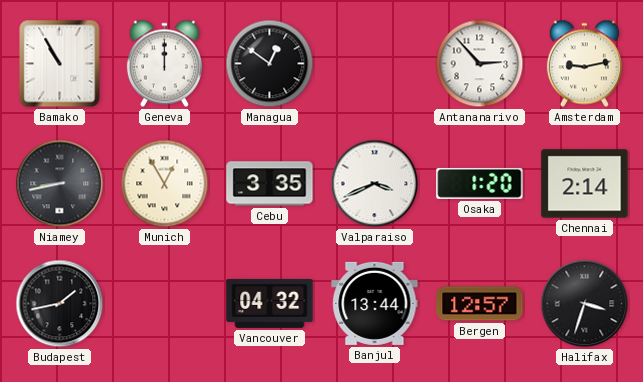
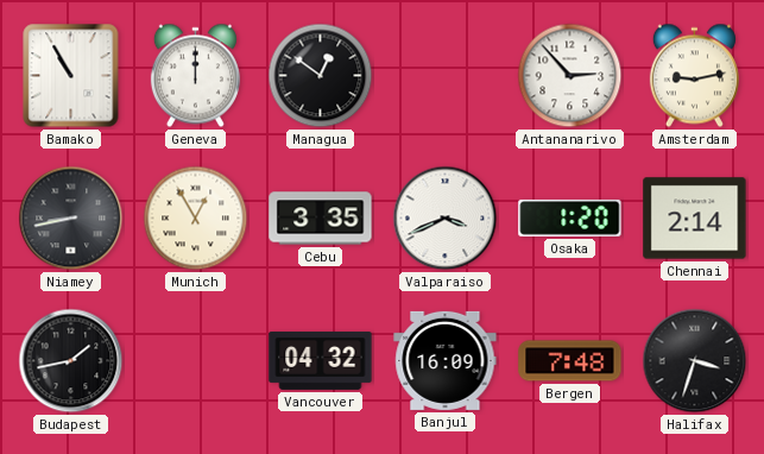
Banjul: 13:44 -> 16:09 (446, 360)
Bergen: 12:57 -> 7:48 (570, 361)
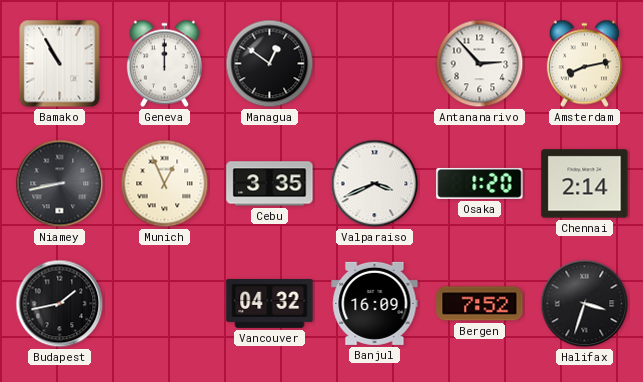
Amsterdam: 9:13 -> 8:13 (584, 64)
Munich: 12:55 -> 12:56 (165, 184)
Bergen: 7:48 -> 7:52 (480, 304)
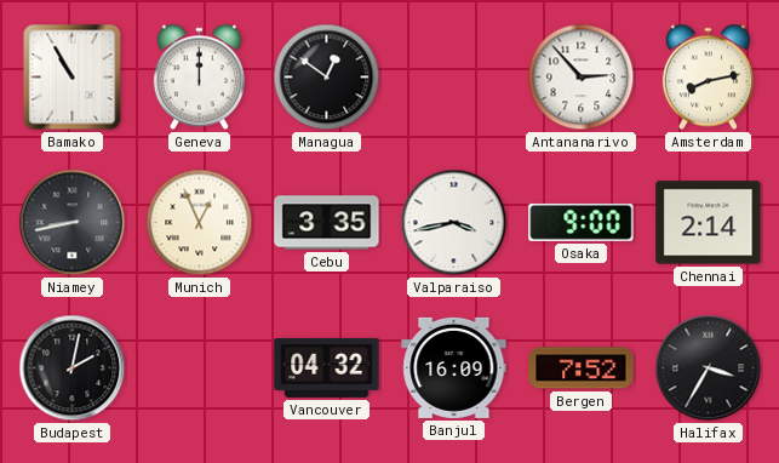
Valparaiso: 3:41 -> 3:43 (454, 223)
Osaka: 1:20 -> 9:00 (582, 222)
Budapest: 1:43 -> 2:02 (73, 368)
Halifax: 3:33 -> 3:35 (709, 368)
